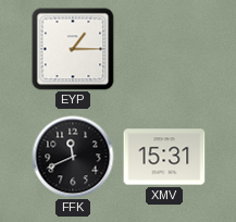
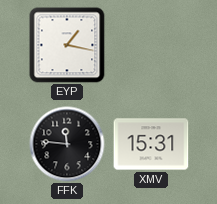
EYP: 1:15 -> 1:17 (67, 45)
FFK: 11:41 -> 11:46 (67, 144)
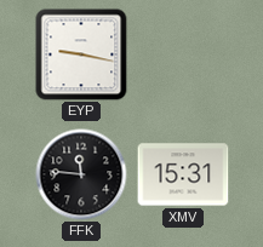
EYP: 1:17 -> 9:17 (81, 54)
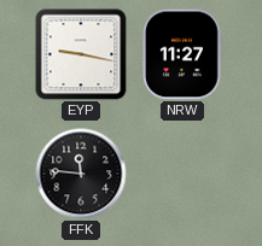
NRW: none -> 11:27 (184, 54)
XMV: 15:31 -> none (183, 174)
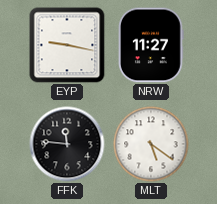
MLT: none -> 5:21 (151, 144)
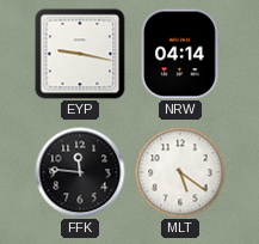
NRW: 11:27 -> 04:14 (181, 54)
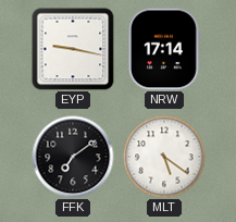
NRW: 04:14 -> 17:14 (165, 49)
FFK: 11:46 -> 7:09 (73, 157)
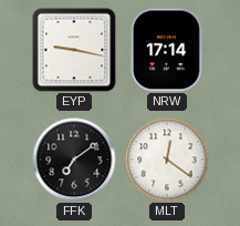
MLT: 5:21 -> 12:21 (167, 160)
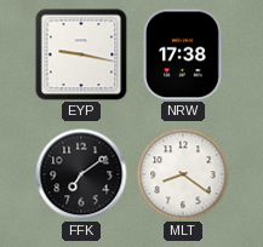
NRW: 17:14 -> 17:38 (184, 54)
MLT: 12:21 -> 8:21 (183, 174)
